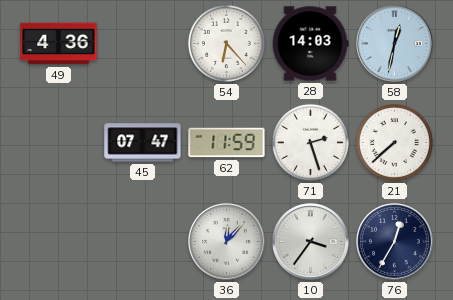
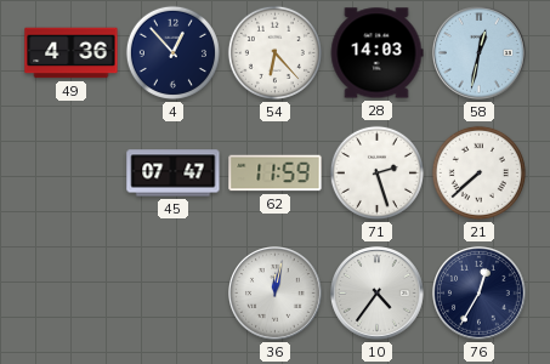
4: none -> 12:53 (172, 52)
36: 12:07 -> 12:02 (276, 294)
10: 3:36 -> 4:36 (378, 294)
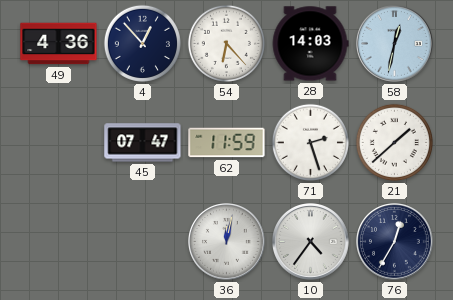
21: 7:38 -> 1:38 (394, 142)
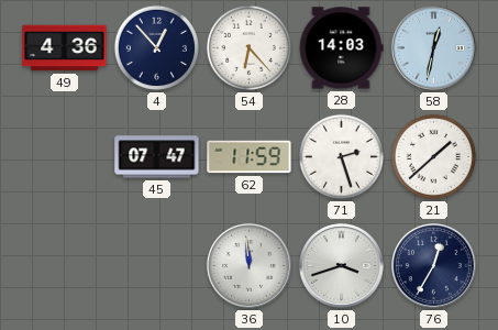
36: 12:02 -> 11:59 (250, 266)
10: 4:36 -> 3:42 (342, 266)
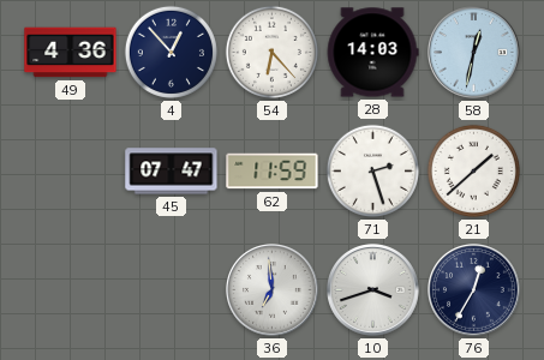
36: 11:59 -> 6:59 (273, 290)
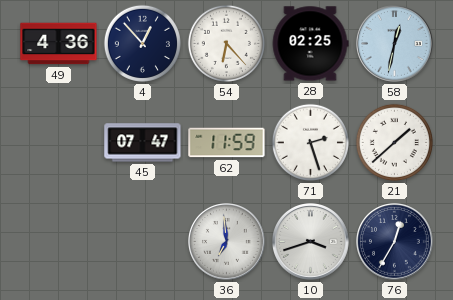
28: 14:03 -> 02:25 (310, 44)
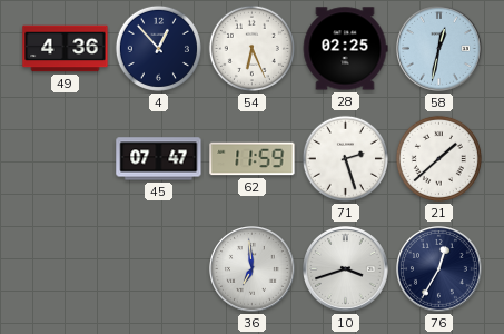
54: 6:23 -> 6:26 (251, 48)
